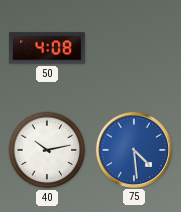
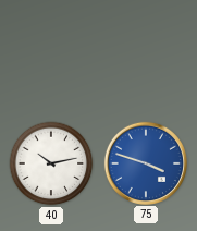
50: 4:08 -> none (47, 48)
75: 4:29 -> 3:48 (145, 162)
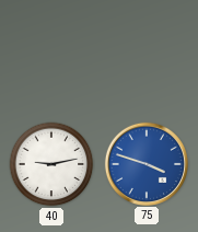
40: 10:13 -> 9:13 (51, 164)
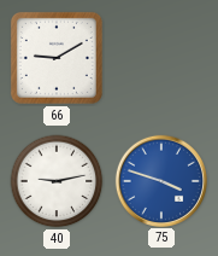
66: none -> 9:10 (57, 58)
